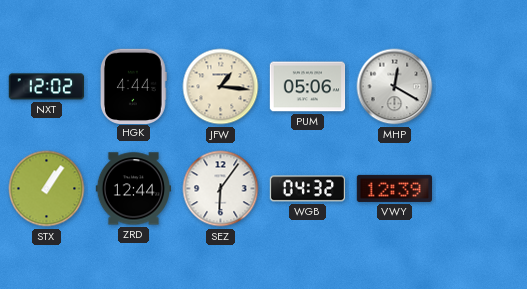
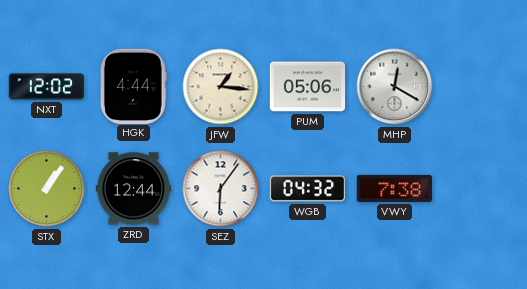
VWY: 12:39 -> 7:38 (395, 188)
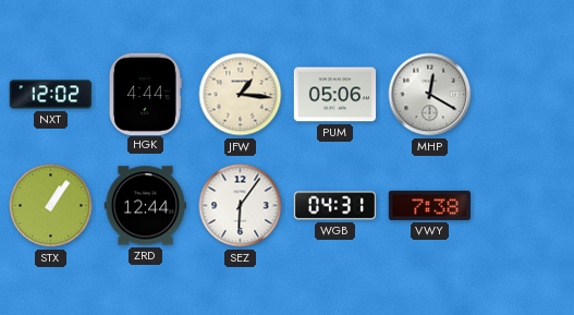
WGB: 04:32 -> 04:31 (335, 206)
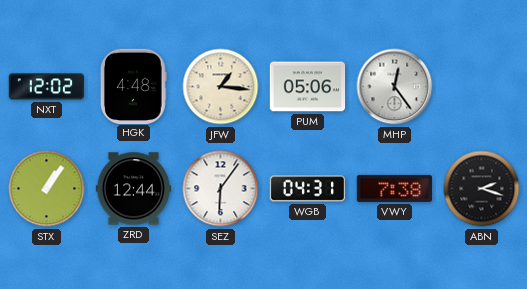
HGK: 4:44 -> 4:48 (134, 86)
MHP: 12:20 -> 12:24 (395, 87)
ABN: none -> 2:18 (482, 189)
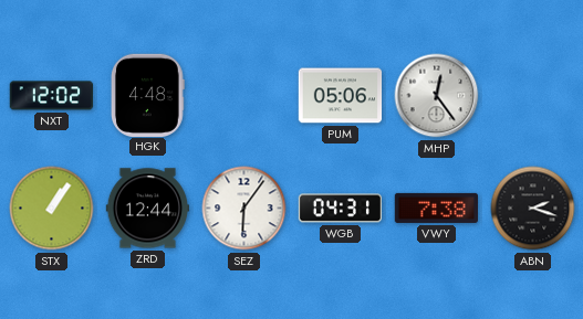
JFW: 1:16 -> none (221, 87)
